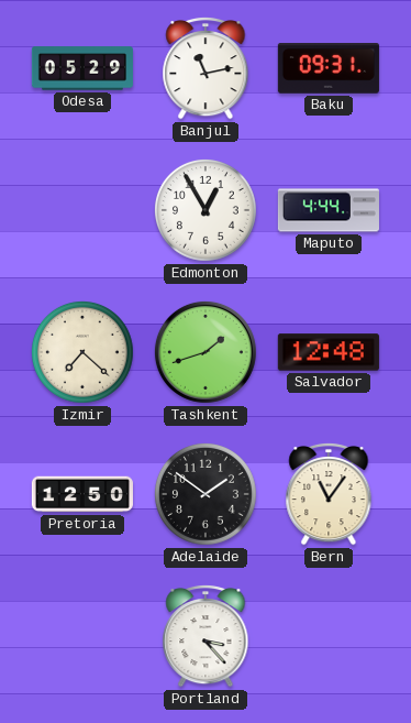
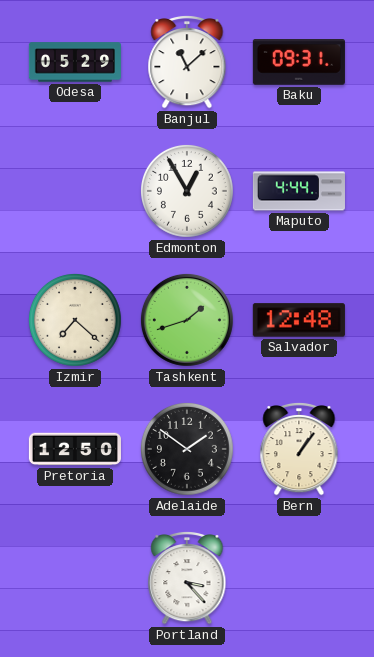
Banjul: 11:13 -> 11:08 (187, 62)
Bern: 11:06 -> 1:06 (299, 449)
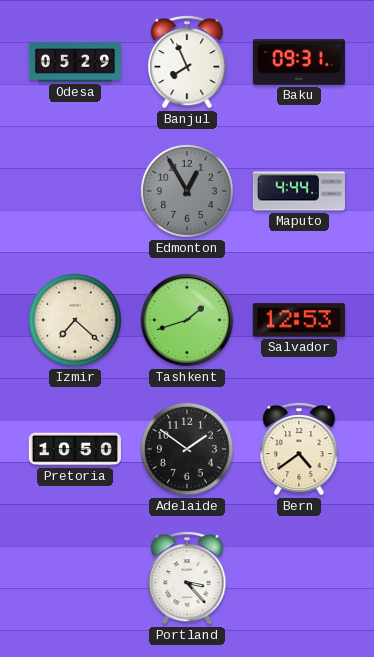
Banjul: 11:08 -> 7:56 (187, 62)
Edmonton dial: white -> grey (188, 192)
Salvador: 12:48 -> 12:53 (299, 320)
Pretoria: 12:50 -> 10:50 (75, 449)
Bern: 1:06 -> 4:39 (299, 449)
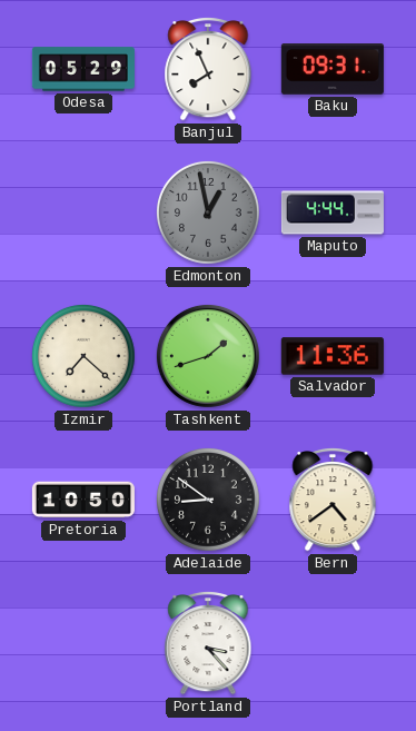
Edmonton: 12:55 -> 12:58 (209, 214)
Salvador: 12:53 -> 11:36 (333, 356)
Adelaide: 1:51 -> 8:51 (209, 501)
